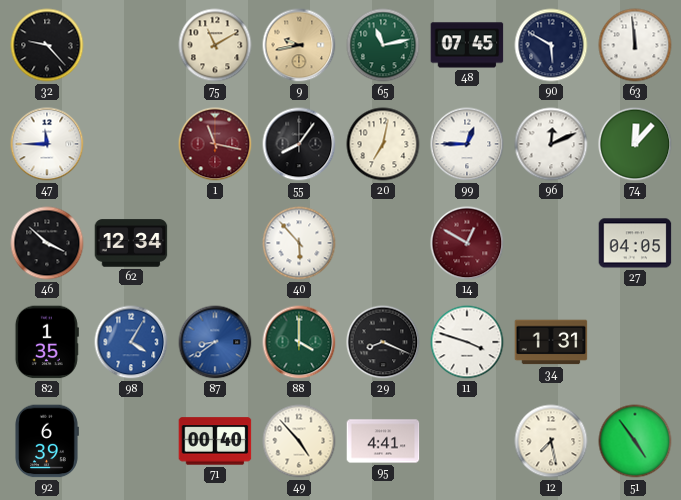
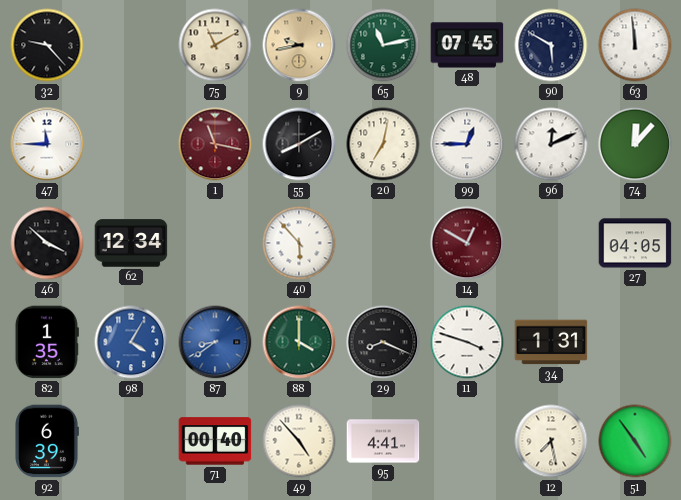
55: 8:06 -> 8:10 (299, 144)
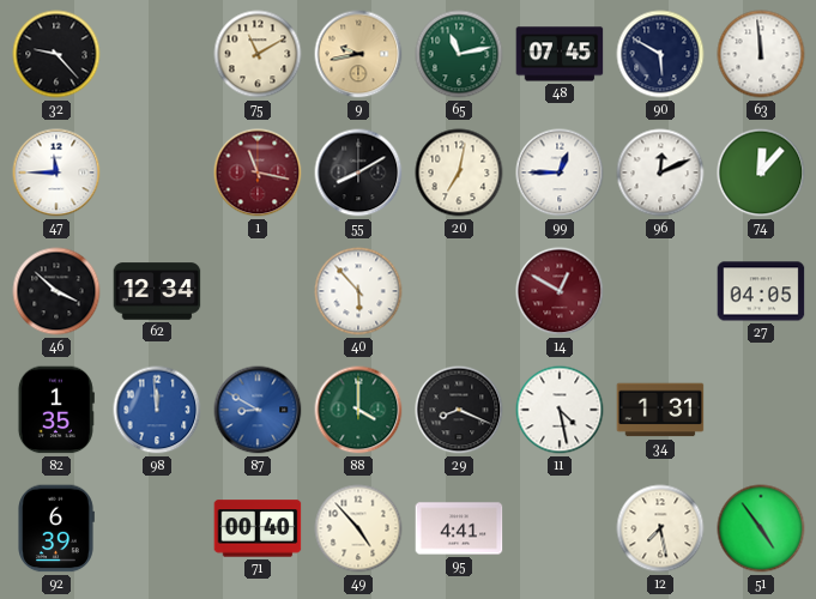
98: 4:05 -> 11:59 (157, 410)
87: 8:39 -> 8:50 (258, 410)
11: 3:48 -> 4:28 (560, 410)
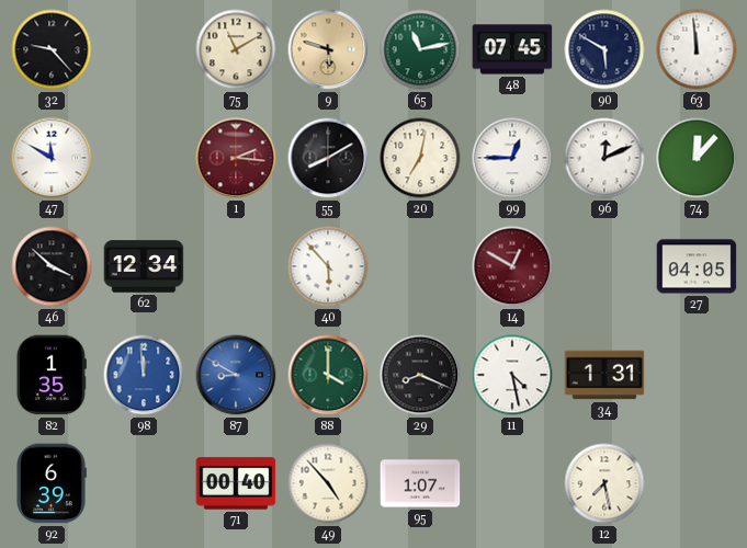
9: 9:43 -> 5:48 (328, 49)
47: 11:45 -> 11:50 (52, 158)
1: 11:17 -> 2:16 (236, 158)
95: 4:41 -> 1:07 (420, 483)
51: 4:54 -> none (761, 528)
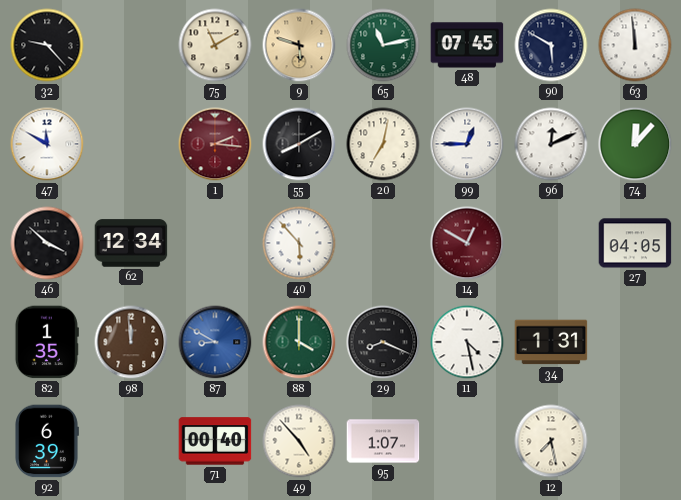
98 dial: blue -> brown (131, 342)
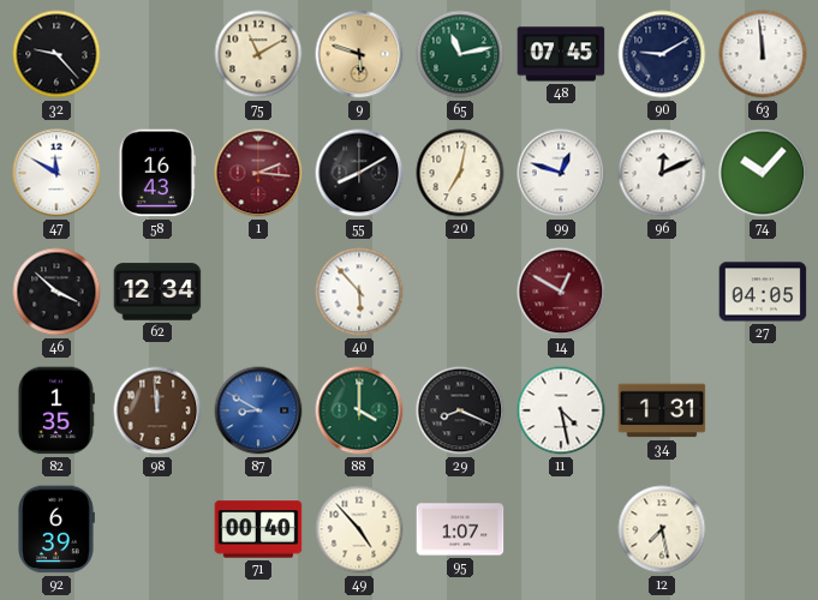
90: 5:50 -> 9:10 (662, 54)
58: none -> 16:43 (157, 173)
99: 12:45 -> 12:48 (561, 173)
74: 12:07 -> 10:07 (763, 173)
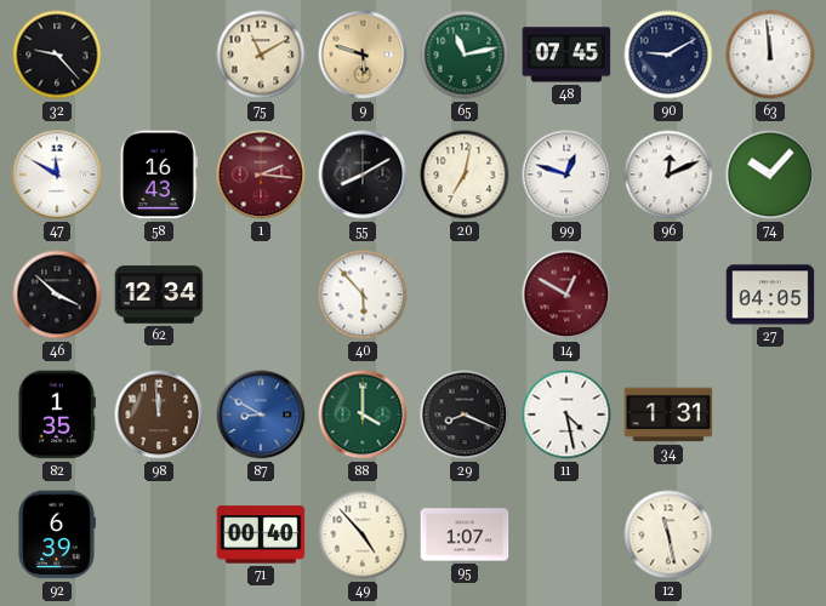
12: 7:28 -> 11:28 (668, 534)
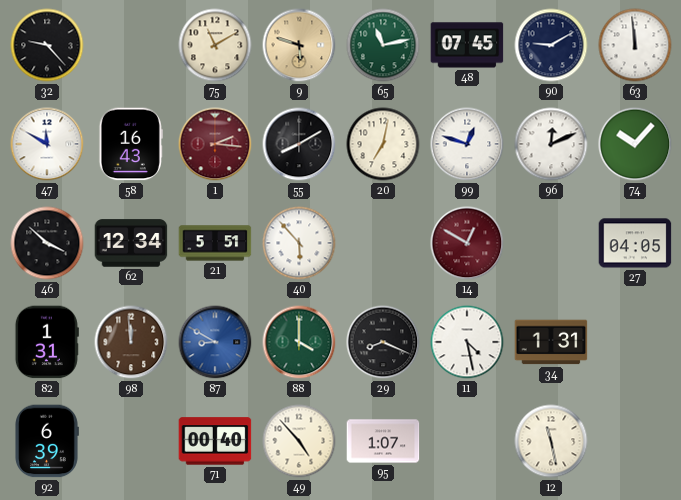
21: none -> 5:51 (215, 243)
82: 1:35 -> 1:31 (47, 342)
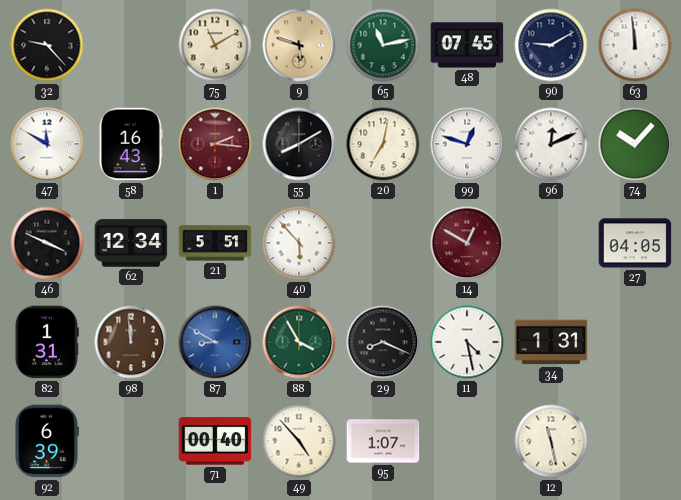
46: 3:52 -> 3:49 (47, 243)
88: 4:00 -> 3:55 (299, 342)
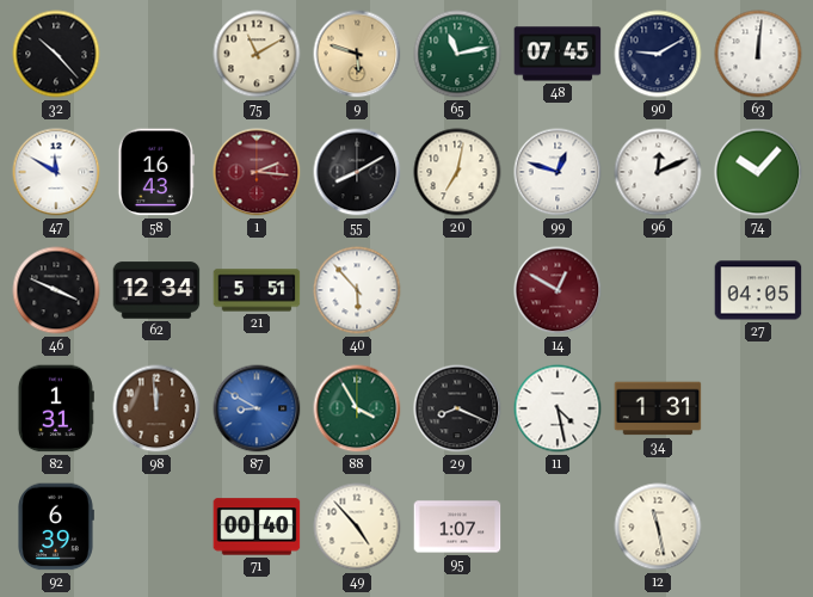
32: 9:23 -> 10:23 (56, 54)
63: 11:59 -> 12:01 (758, 54)
